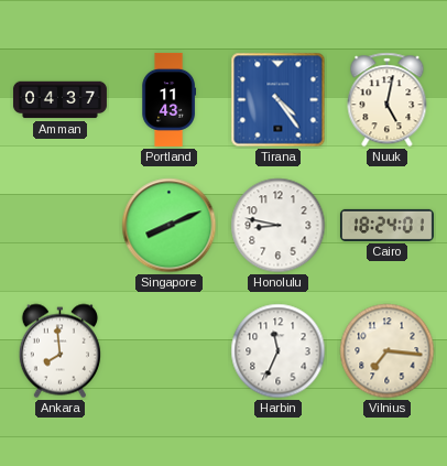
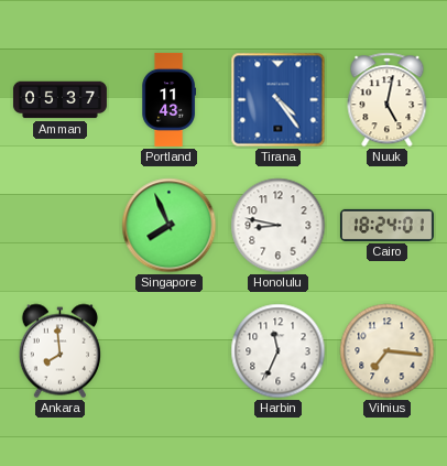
Amman: 04:37 -> 05:37 (59, 100)
Singapore: 8:11 -> 7:56 (170, 226)
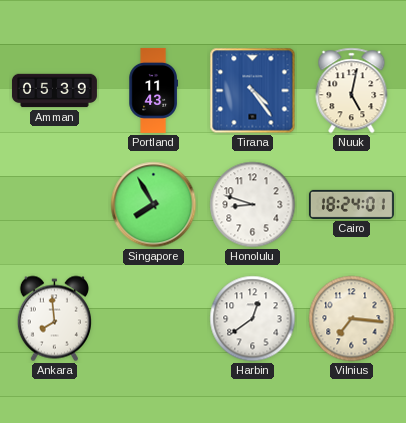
Amman: 05:37 -> 05:39 (54, 91)
Singapore: 7:56 -> 7:55 (154, 205)
Honolulu: 8:47 -> 8:48 (253, 205)
Harbin: 11:34 -> 12:39 (253, 319)
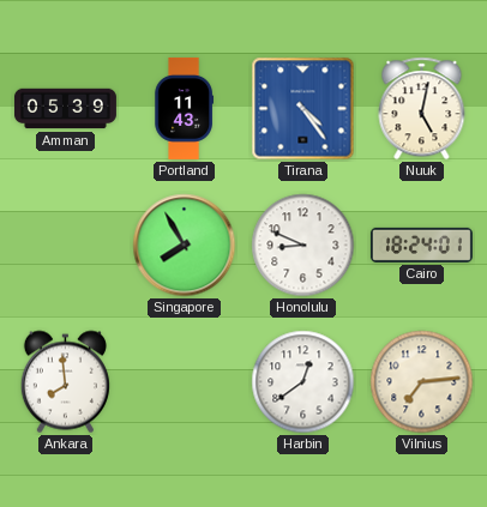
Honolulu: 8:48 -> 8:49 (303, 246)
Vilnius: 7:16 -> 7:14 (422, 382)
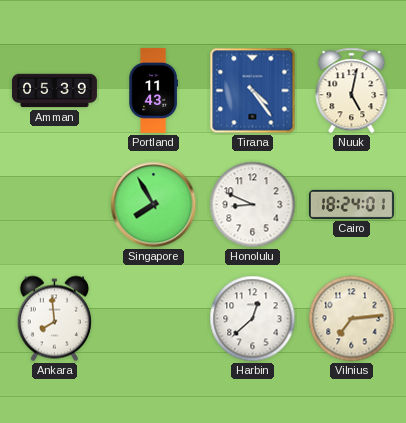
Harbin: 12:39 -> 12:38 (253, 319)
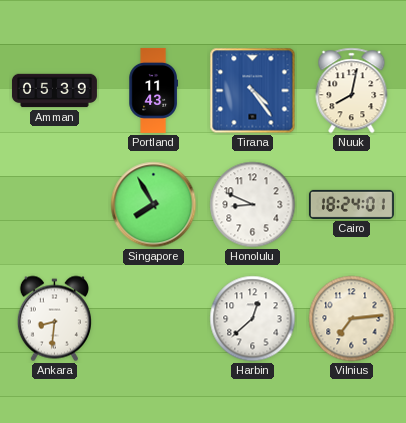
Nuuk: 5:02 -> 8:02 (352, 91)
Ankara: 7:59 -> 8:31 (54, 319)
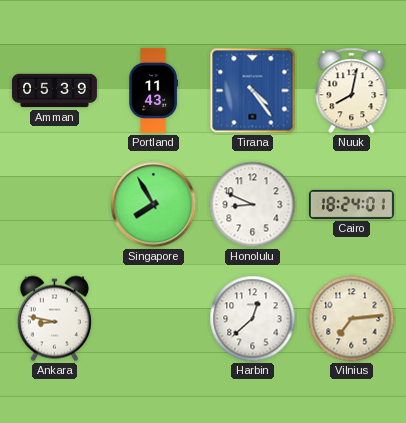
Ankara: 8:31 -> 8:47 (54, 319)
